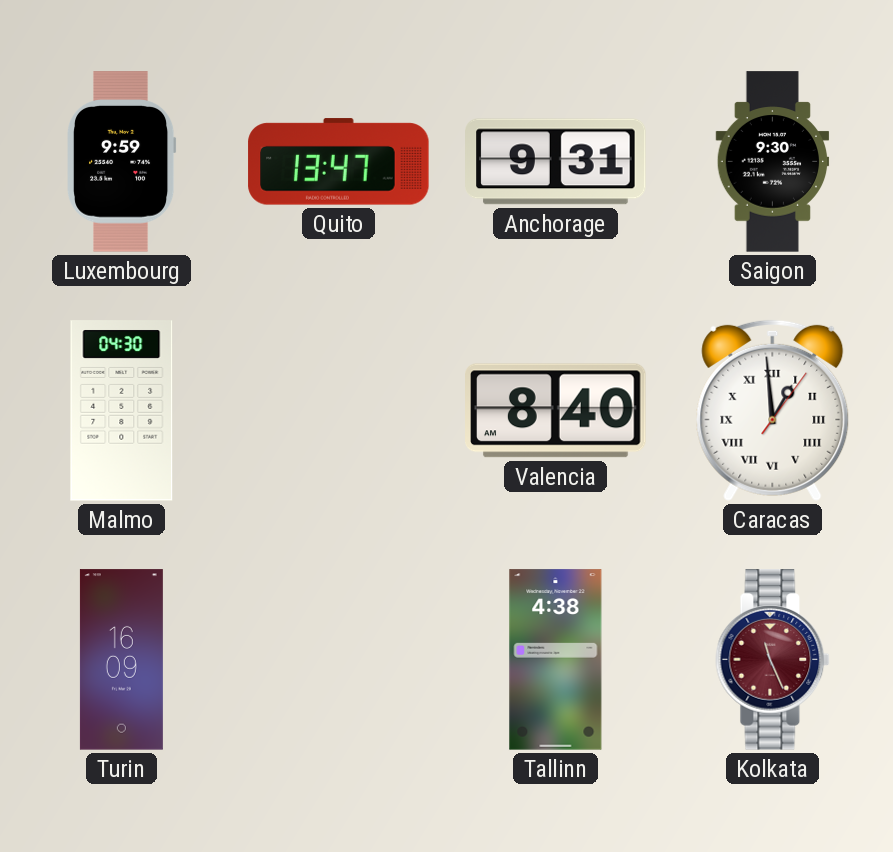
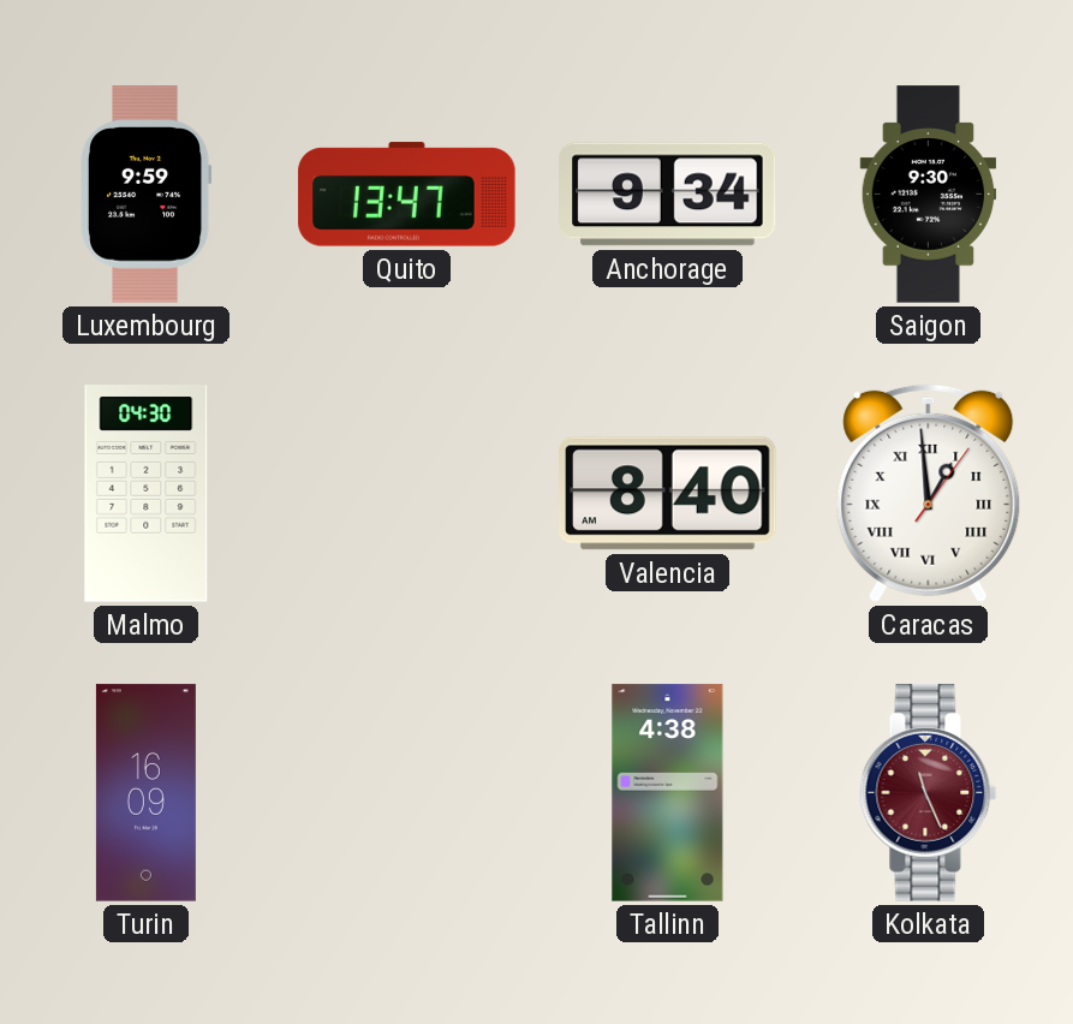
Anchorage: 9:31 -> 9:34 (668, 195)
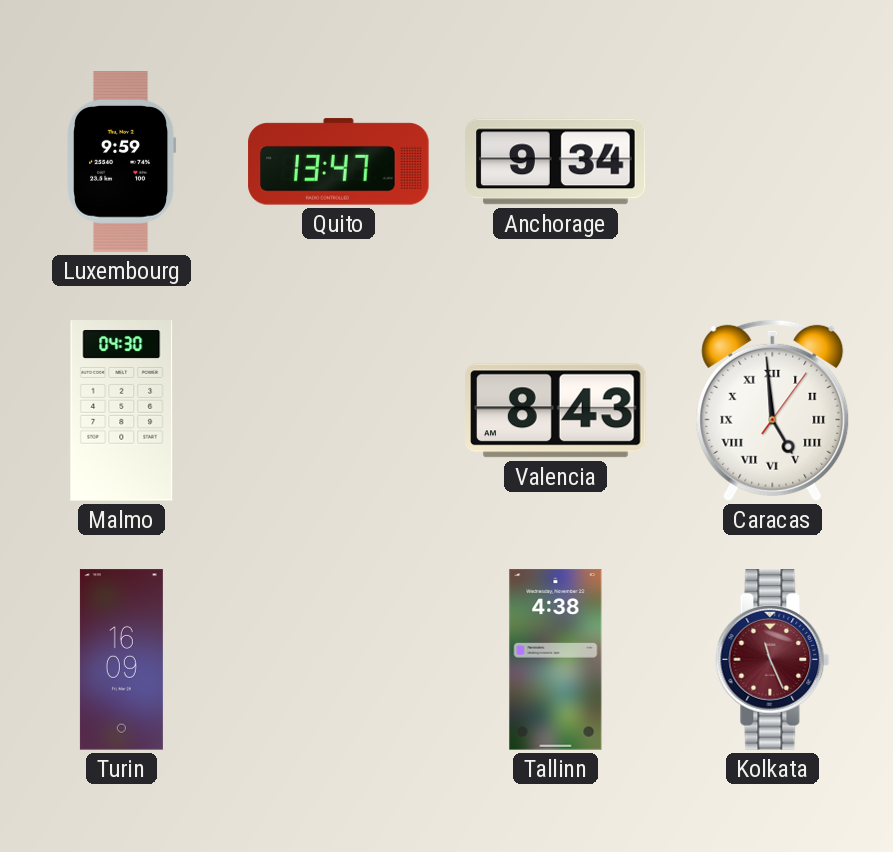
Saigon: 9:30 -> none (929, 195)
Valencia: 8:40 -> 8:43 (556, 411)
Caracas: 12:59 -> 4:59 (773, 410)
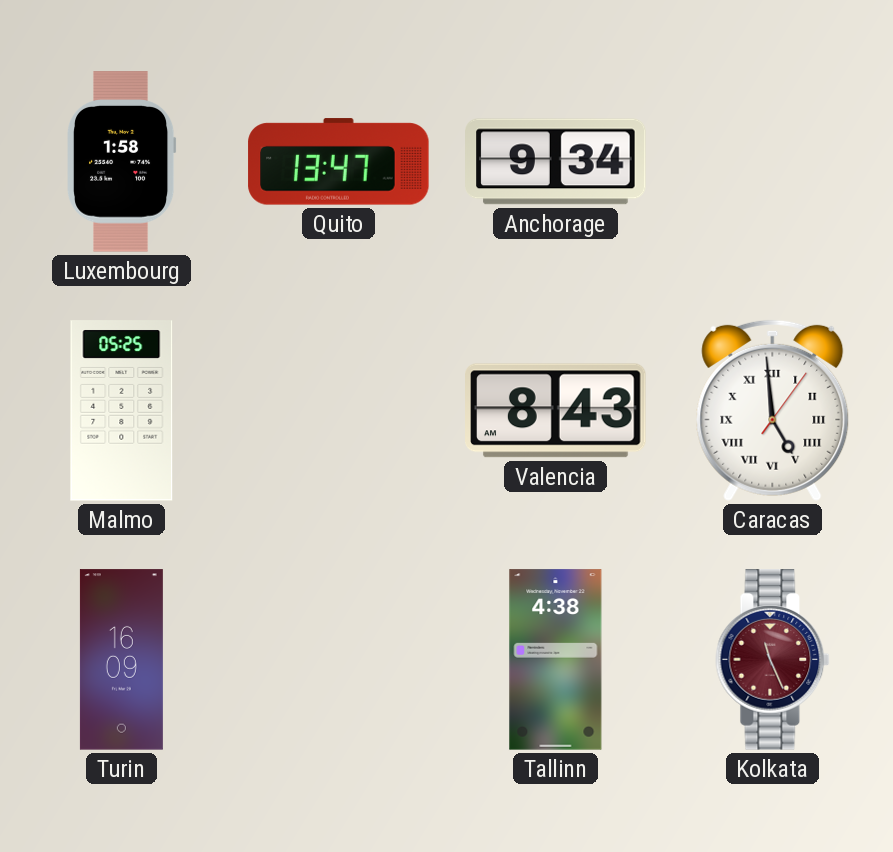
Luxembourg: 9:59 -> 1:58 (122, 162)
Malmo: 04:30 -> 05:25 (122, 411)
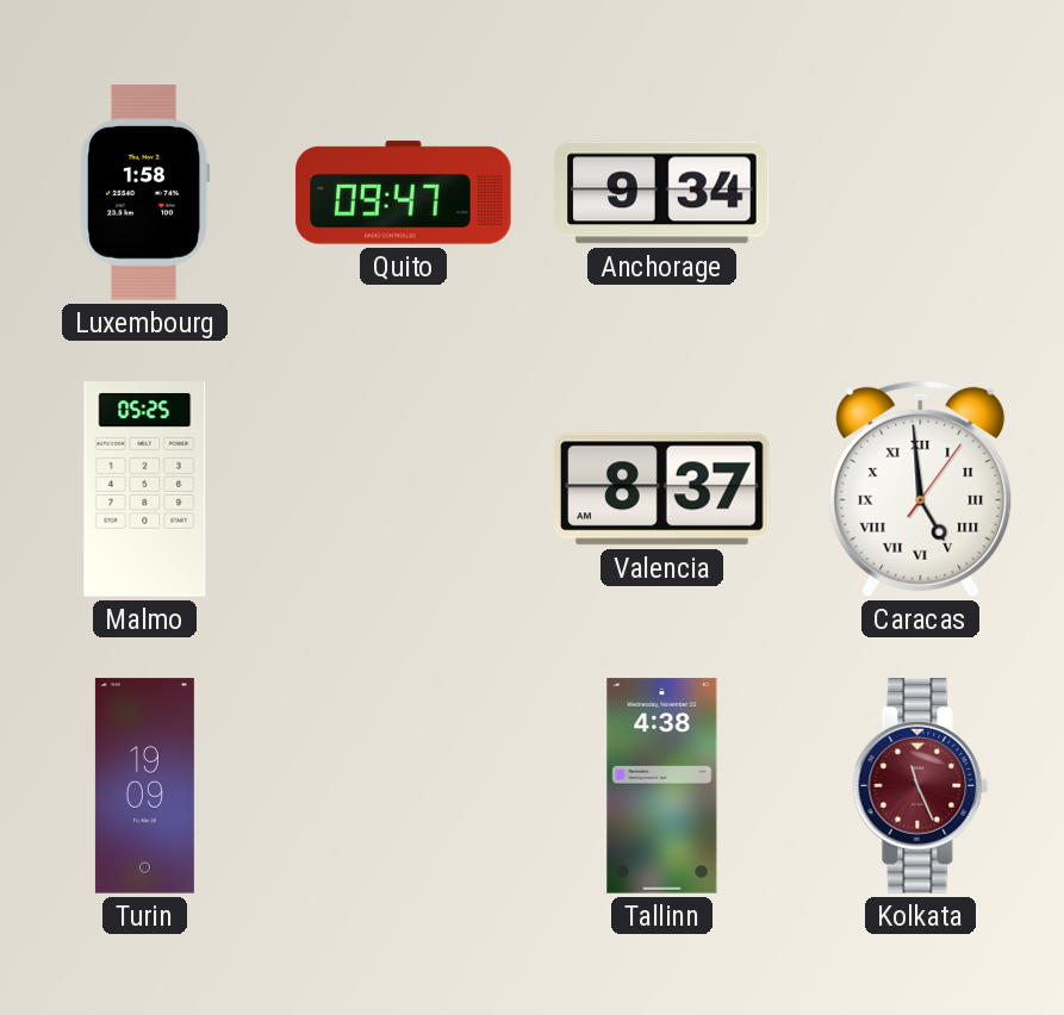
Quito: 13:47 -> 09:47 (404, 193)
Valencia: 8:43 -> 8:37 (662, 490)
Turin: 16:09 -> 19:09 (144, 786)
